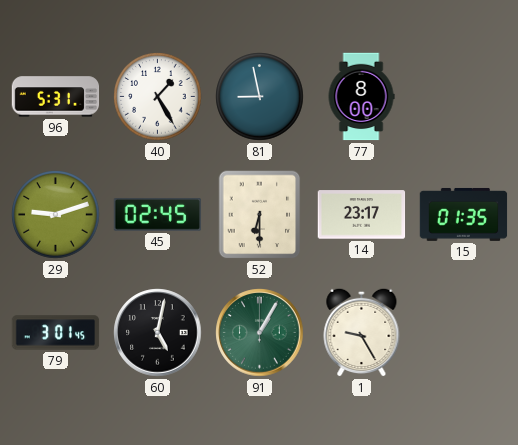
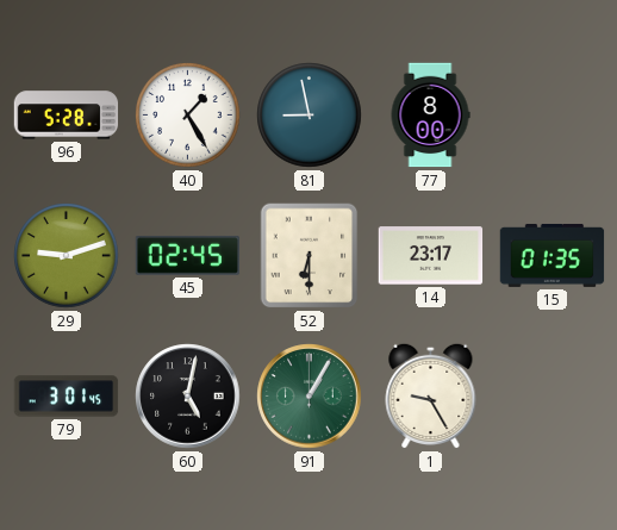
96: 5:31 -> 5:28 (67, 116)
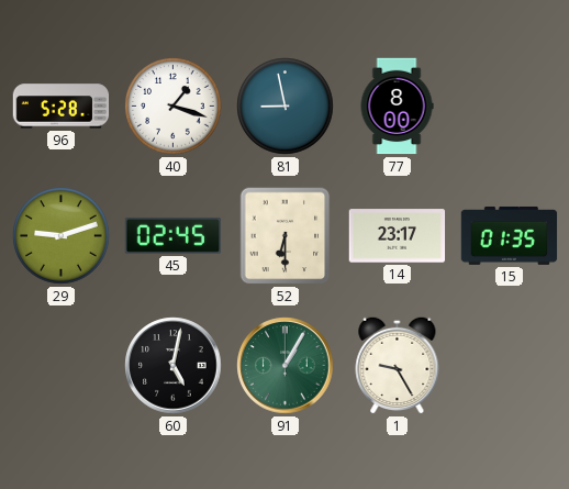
40: 1:25 -> 1:18 (174, 107)
79: 3:01 -> none (67, 397)
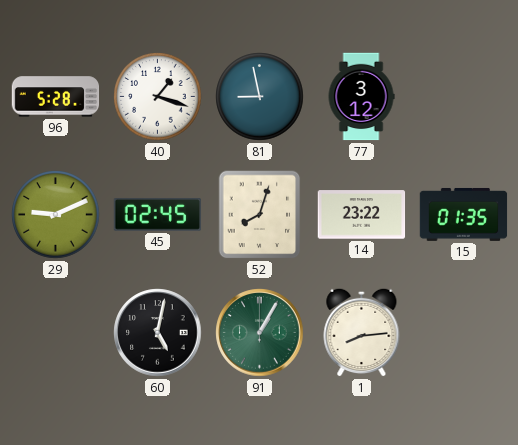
77: 8:00 -> 3:12 (361, 97)
29: 9:12 -> 9:11 (56, 215)
52: 6:30 -> 8:03 (260, 215)
14: 23:17 -> 23:22 (362, 215)
1: 9:25 -> 8:14 (362, 332)
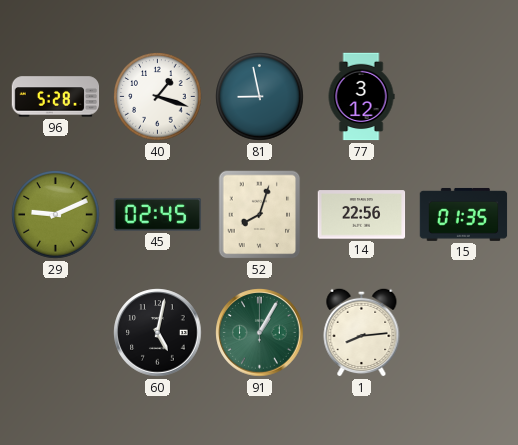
14: 23:22 -> 22:56 (362, 215)
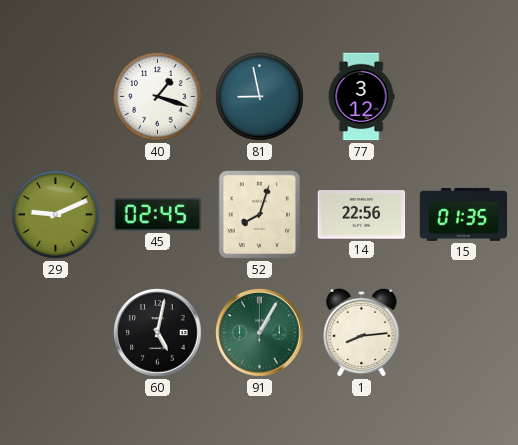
96: 5:28 -> none (56, 97)
